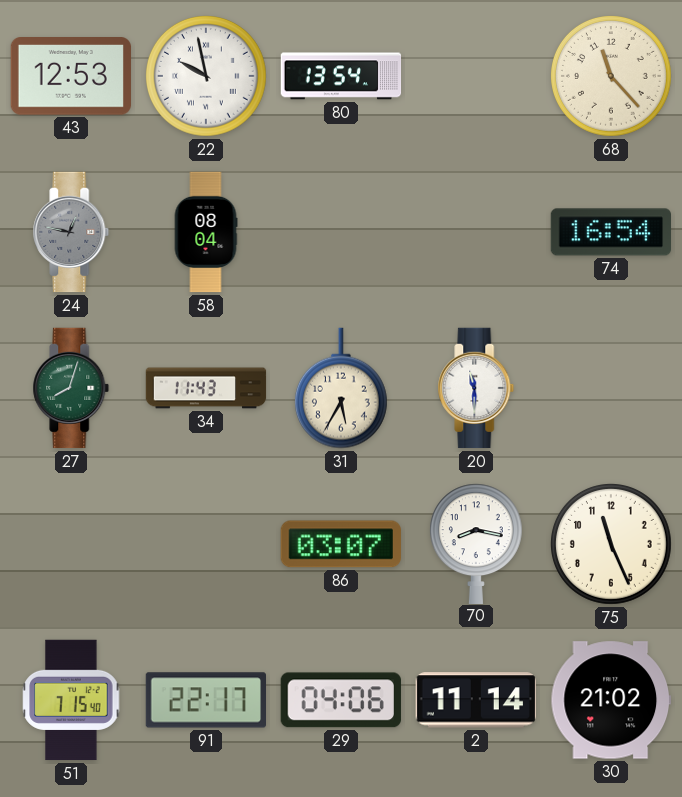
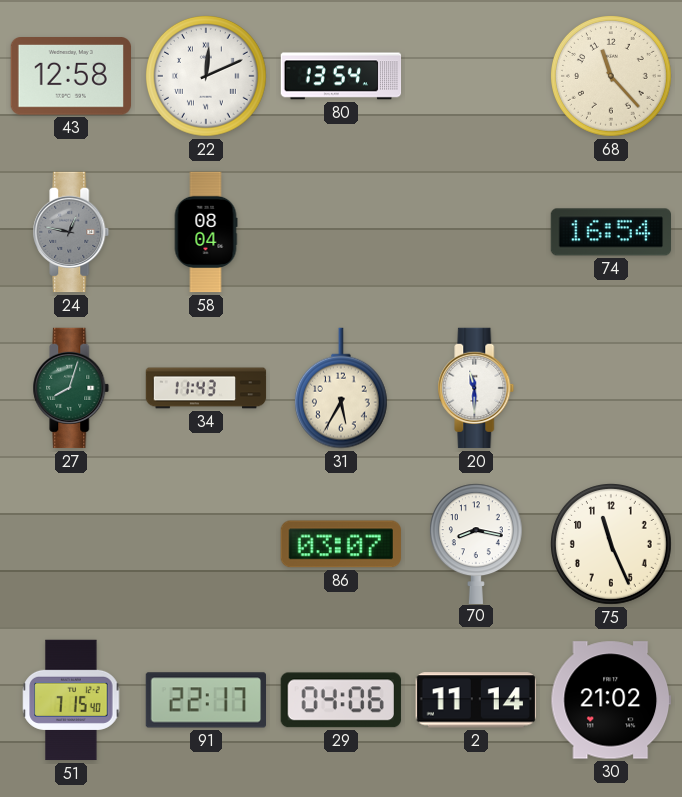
43: 12:53 -> 12:58 (70, 77)
22: 9:58 -> 12:11 (207, 77)
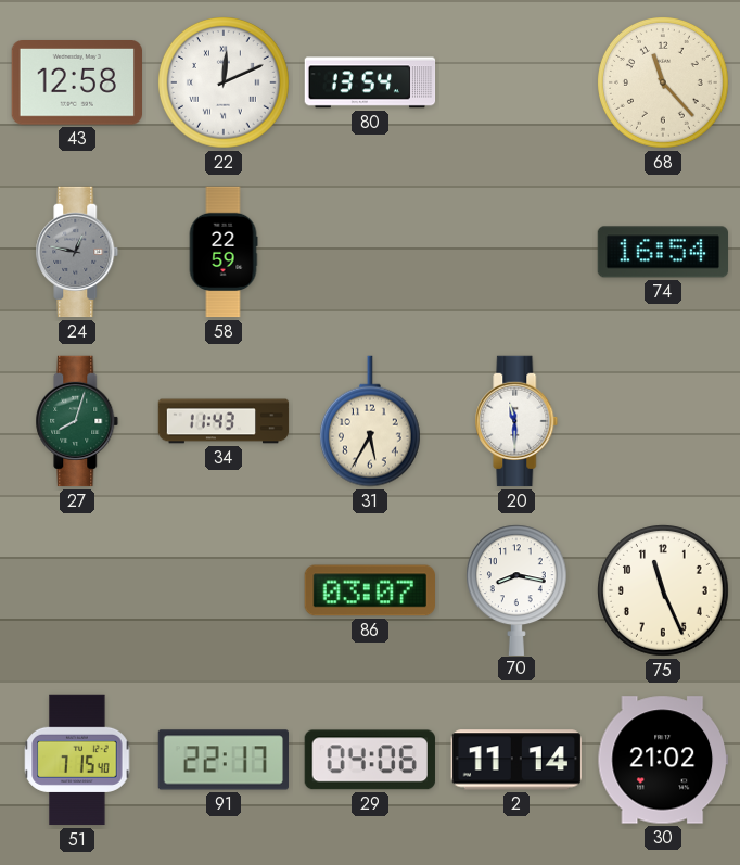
58: 08:04 -> 22:59 (224, 252)
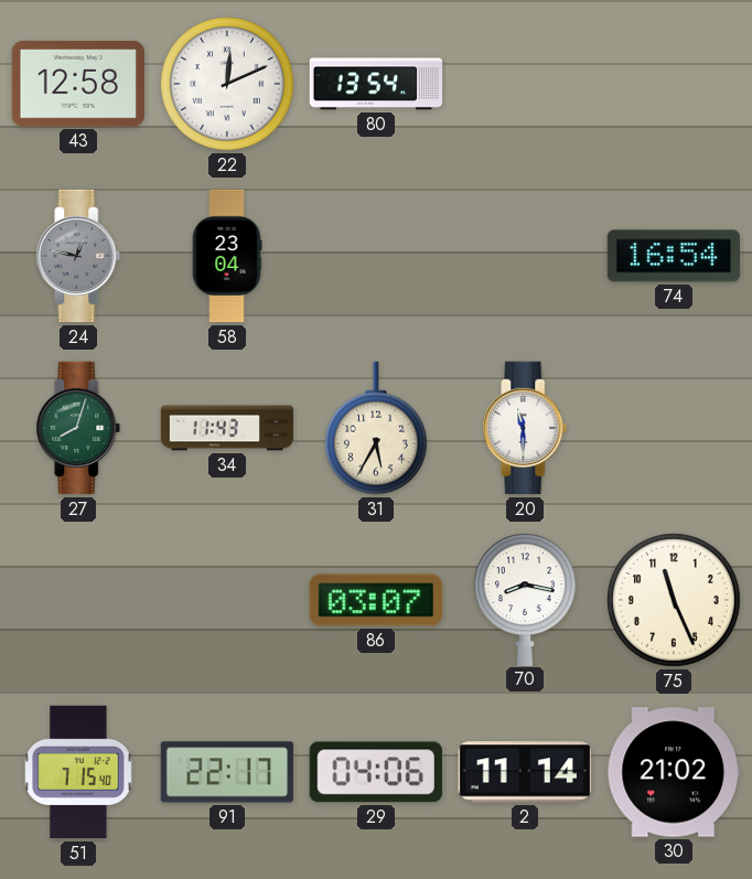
68: 11:23 -> none (664, 84)
58: 22:59 -> 23:04 (227, 256)
